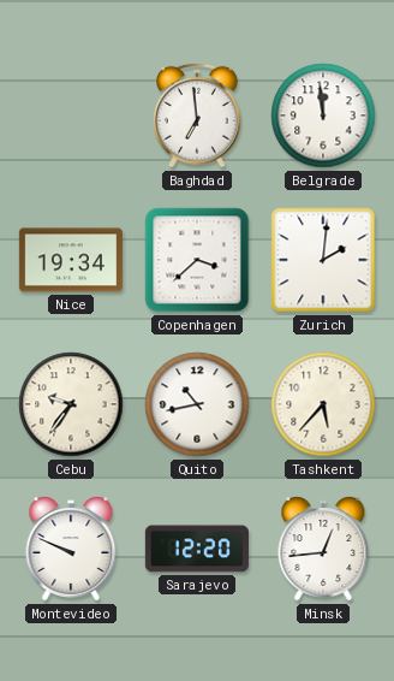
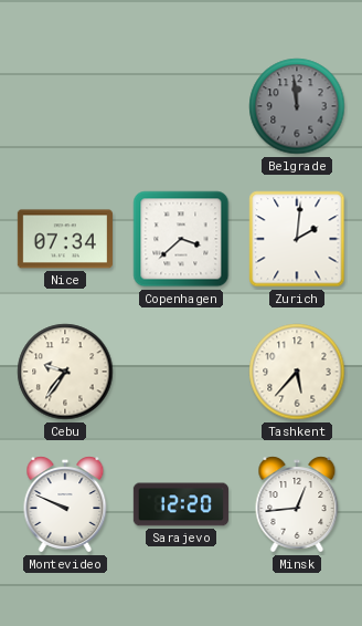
Baghdad: 6:59 -> none (198, 116)
Belgrade dial: white -> grey (297, 106)
Nice: 19:34 -> 07:34 (65, 239)
Quito: 10:43 -> none (197, 404)
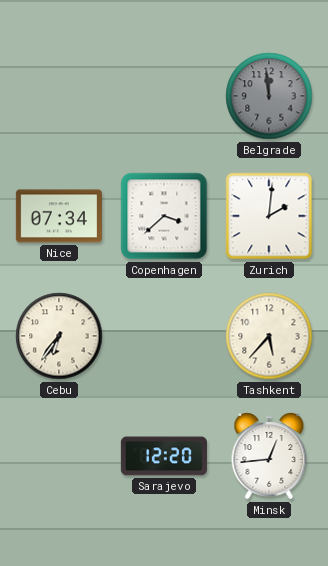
Cebu: 9:36 -> 6:36 (59, 336)
Montevideo: 9:49 -> none (65, 504)
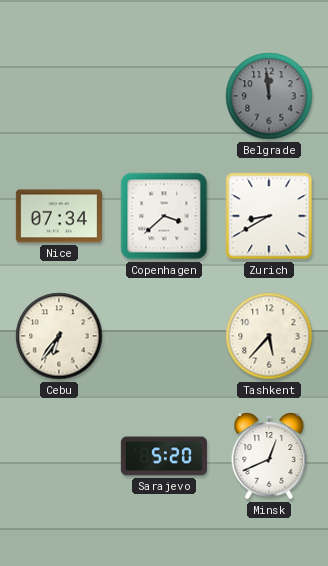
Zurich: 2:01 -> 8:40 (269, 216)
Sarajevo: 12:20 -> 5:20 (164, 456)
Minsk: 12:44 -> 12:41 (269, 456)
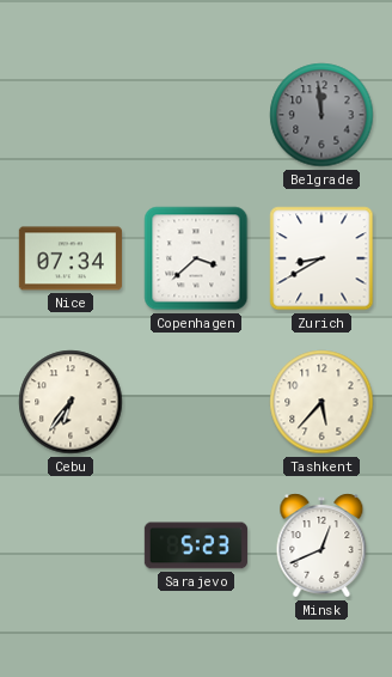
Sarajevo: 5:20 -> 5:23 (196, 545)
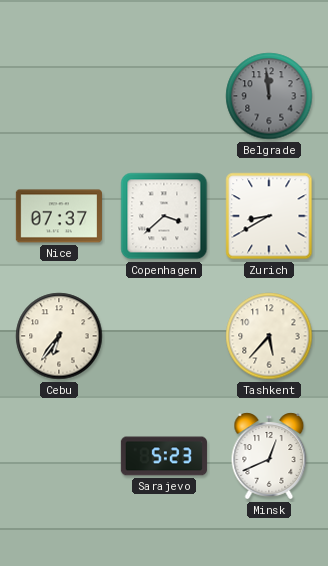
Nice: 07:34 -> 07:37 (59, 216)
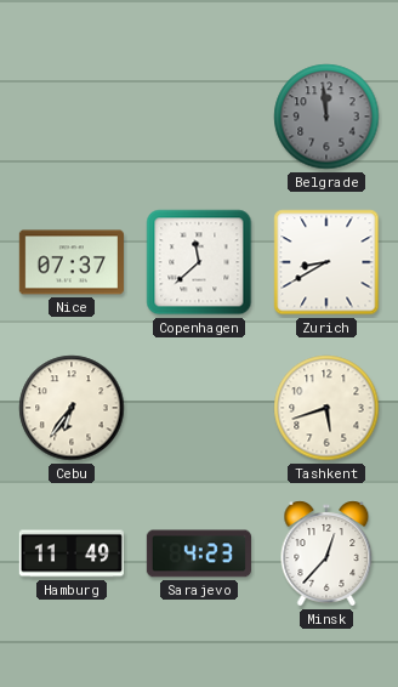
Copenhagen: 3:38 -> 11:38 (199, 262)
Tashkent: 5:37 -> 5:42 (326, 408)
Hamburg: none -> 11:49 (70, 553)
Sarajevo: 5:23 -> 4:23 (199, 553)
Minsk: 12:41 -> 12:37 (326, 553)
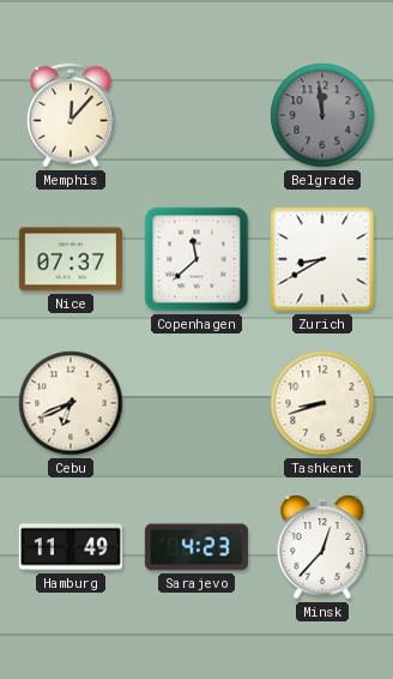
Memphis: none -> 12:07 (72, 115)
Cebu: 6:36 -> 6:41 (71, 403)
Tashkent: 5:42 -> 8:42 (322, 403)
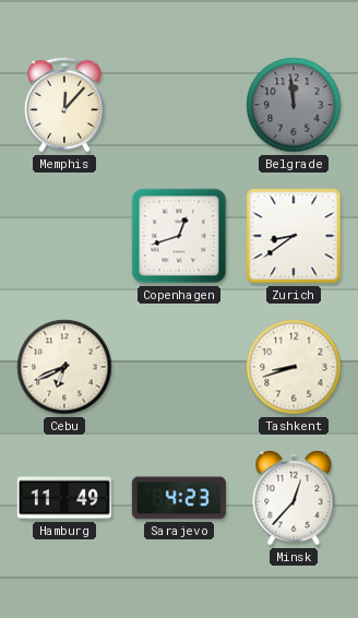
Nice: 07:37 -> none (71, 259)
Copenhagen: 11:38 -> 12:42 (179, 236)
Zurich: 8:40 -> 8:39 (294, 236)
